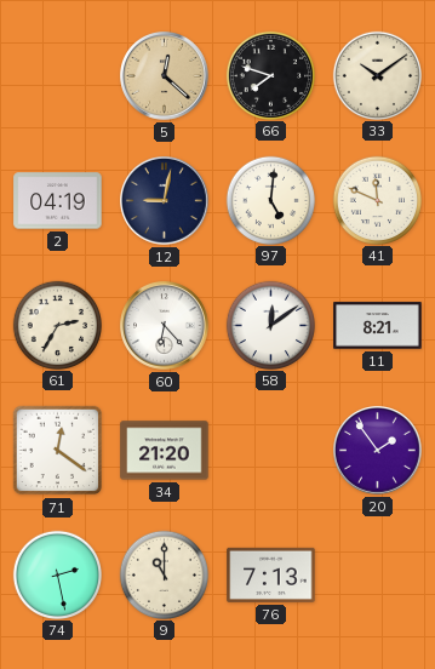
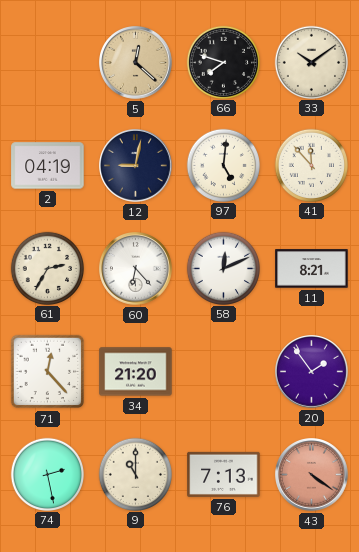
41: 11:49 -> 11:53 (311, 165)
58: 12:09 -> 12:11 (223, 268)
71: 12:21 -> 12:23 (48, 372)
43: none -> 4:21 (312, 475)
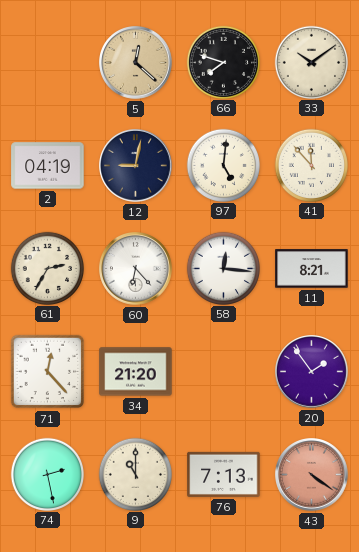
58: 12:11 -> 12:16 (223, 268)
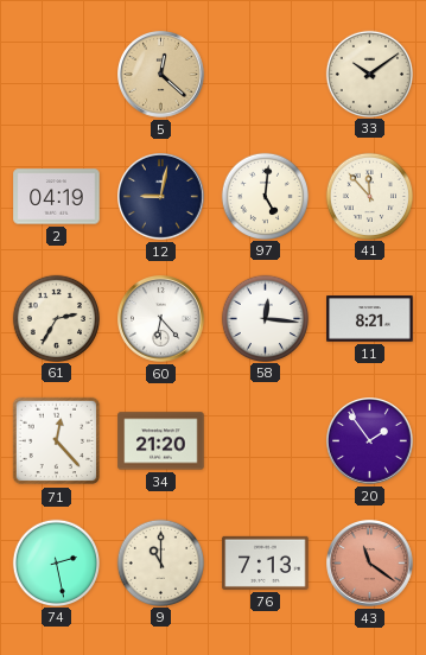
66: 7:48 -> none (223, 62)
43: 4:21 -> 11:21 (370, 564)
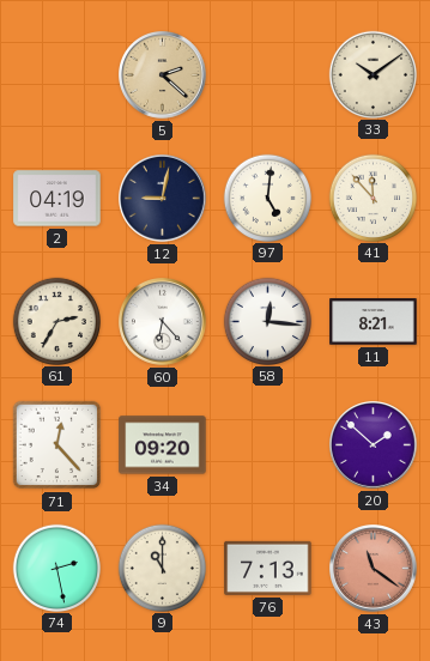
5: 12:22 -> 2:22 (163, 75)
34: 21:20 -> 09:20 (163, 445)
20: 1:54 -> 1:52 (374, 445)
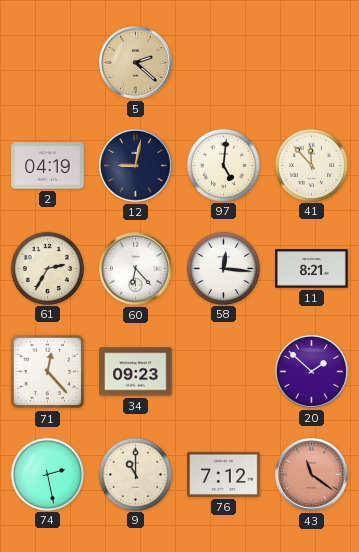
33: 10:09 -> none (373, 74)
34: 09:20 -> 09:23 (136, 372)
76: 7:13 -> 7:12 (224, 474)
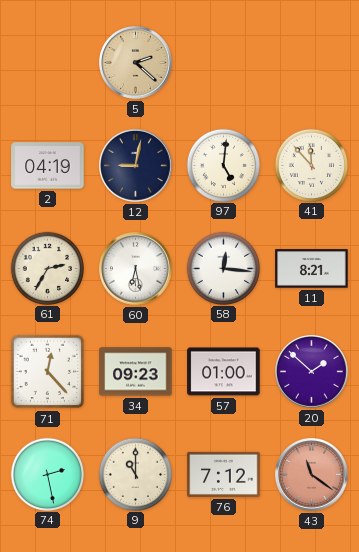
60: 6:23 -> 6:28 (136, 269)
57: none -> 01:00 (224, 372)
